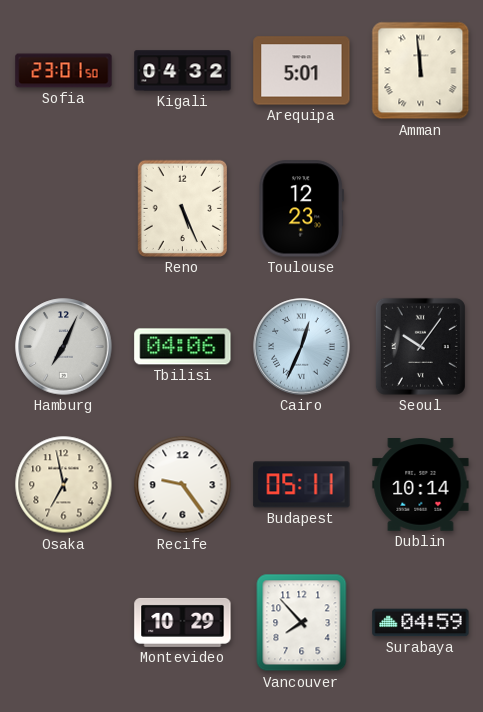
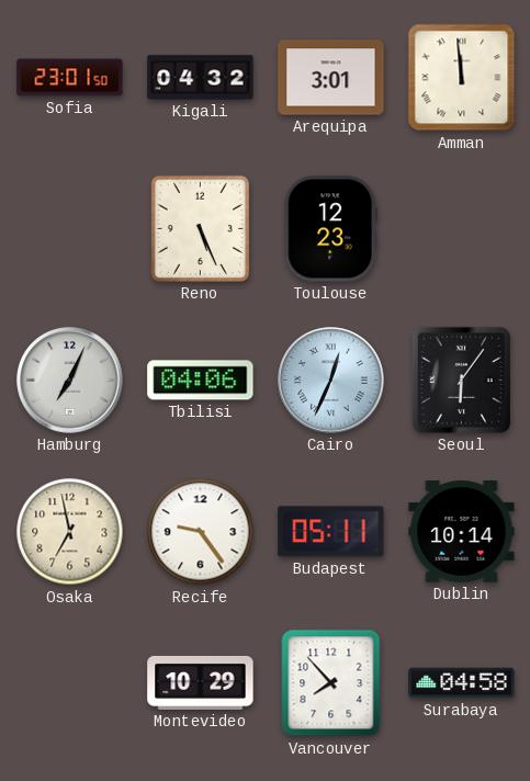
Arequipa: 5:01 -> 3:01 (331, 78)
Seoul: 10:06 -> 6:06 (461, 380)
Surabaya: 04:59 -> 04:58 (462, 683)
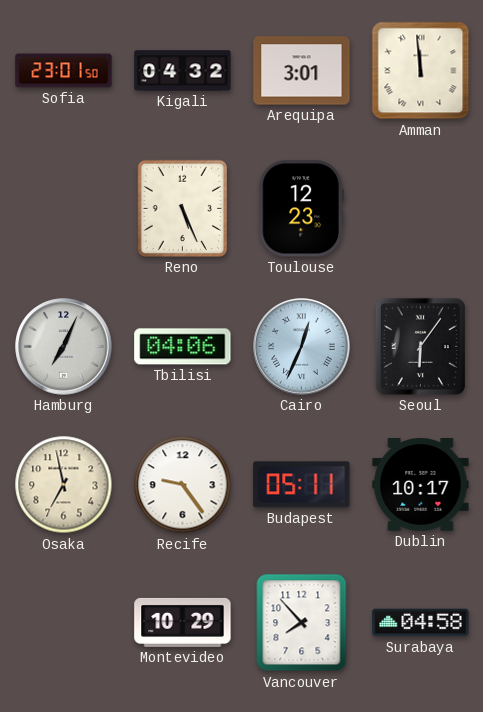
Dublin: 10:14 -> 10:17 (421, 485)
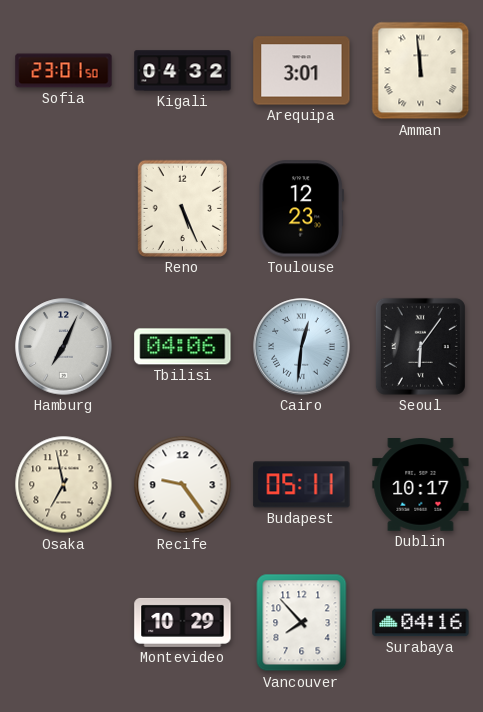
Cairo: 12:34 -> 12:31 (302, 347)
Surabaya: 04:58 -> 04:16 (421, 623)
